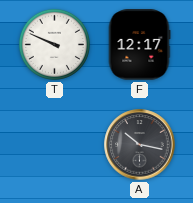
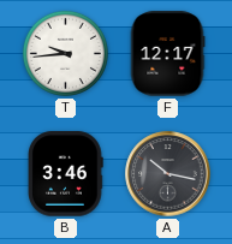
T: 9:49 -> 9:44 (65, 53)
B: none -> 3:46 (66, 174)
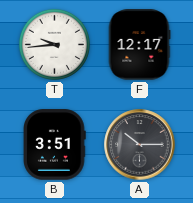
B: 3:46 -> 3:51 (55, 145)
A: 10:17 -> 10:15 (140, 145)
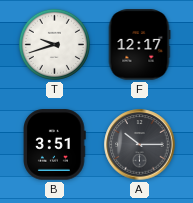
T: 9:44 -> 9:42 (54, 44)
